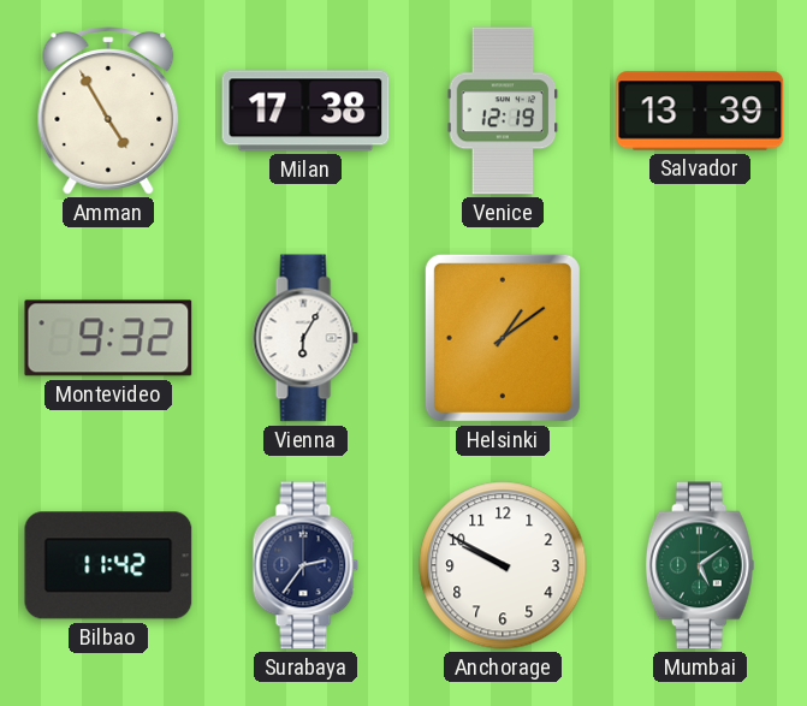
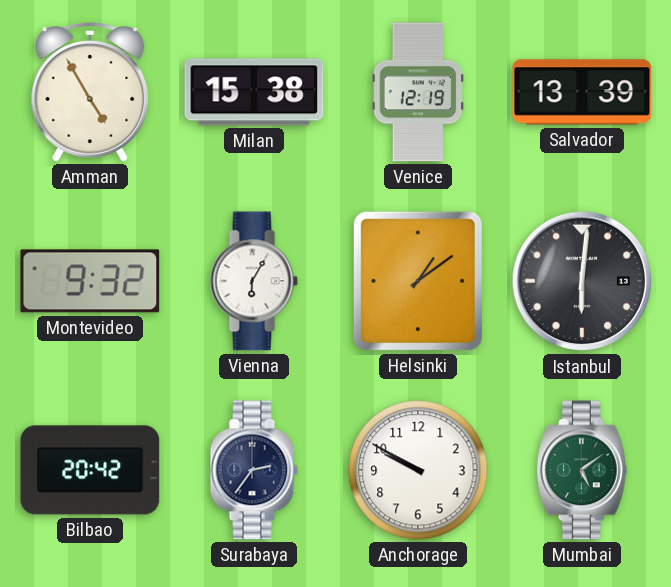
Milan: 17:38 -> 15:38 (254, 92)
Istanbul: none -> 6:01 (582, 281)
Bilbao: 11:42 -> 20:42 (90, 470)
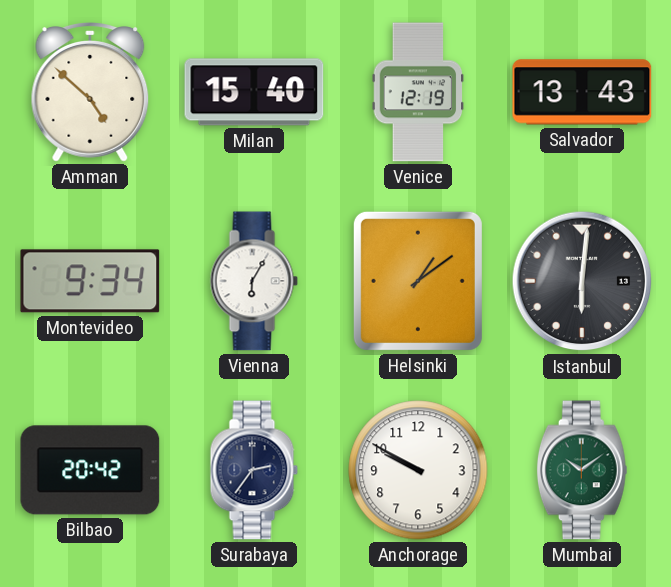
Amman: 4:55 -> 4:52 (90, 93)
Milan: 15:38 -> 15:40 (254, 92)
Salvador: 13:39 -> 13:43 (582, 92)
Montevideo: 9:32 -> 9:34 (90, 281)
Mumbai: 5:09 -> 10:09 (582, 470)
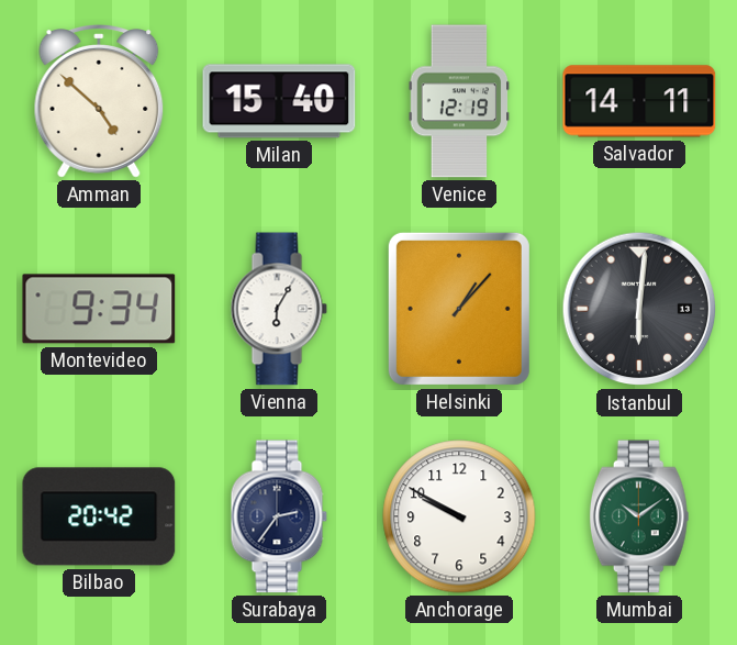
Salvador: 13:43 -> 14:11 (639, 101)
Helsinki: 1:09 -> 1:07 (459, 309)
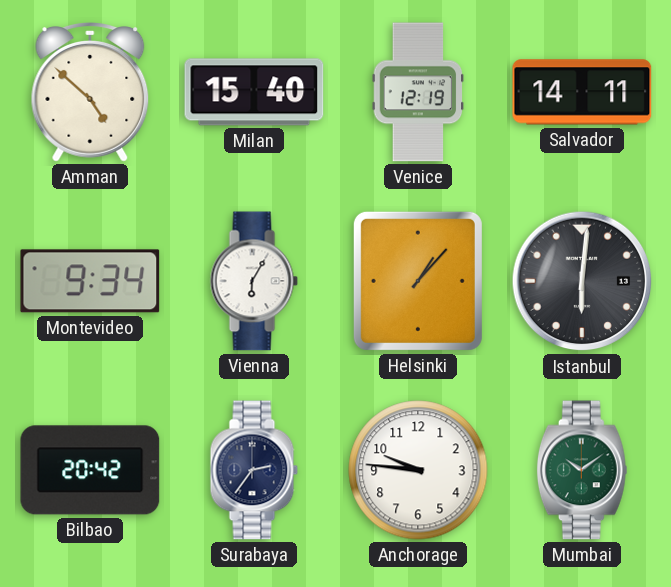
Anchorage: 9:50 -> 9:46 (418, 470)
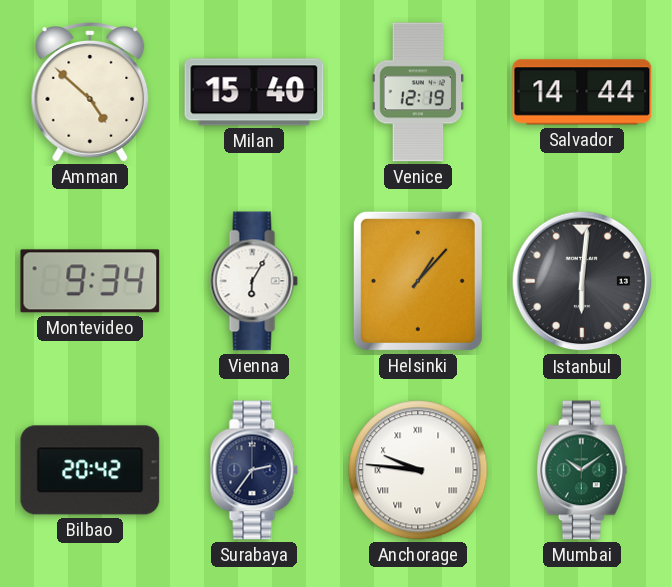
Salvador: 14:11 -> 14:44 (582, 92)
Anchorage numerals: Arabic -> Roman (418, 470)
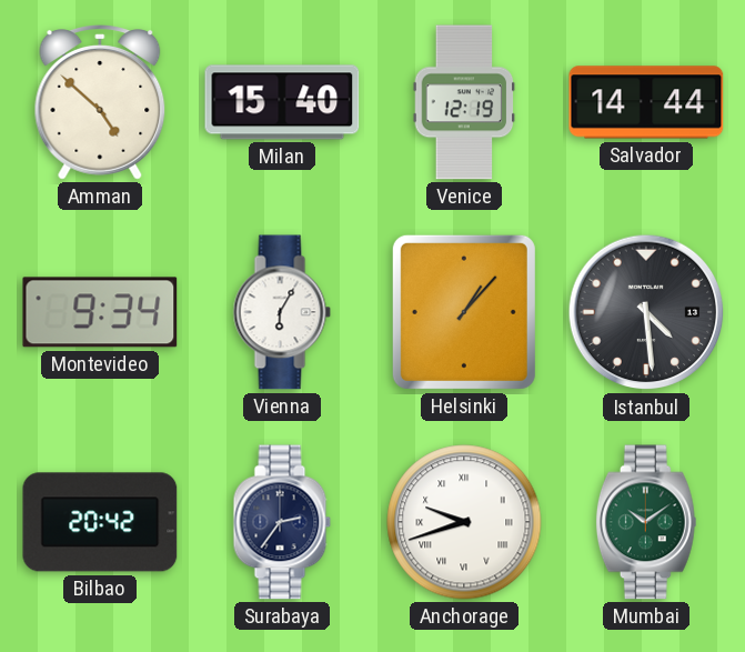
Istanbul: 6:01 -> 4:29 (646, 312)
Anchorage: 9:46 -> 9:42 (464, 522)
